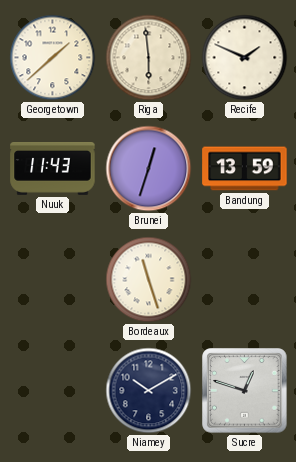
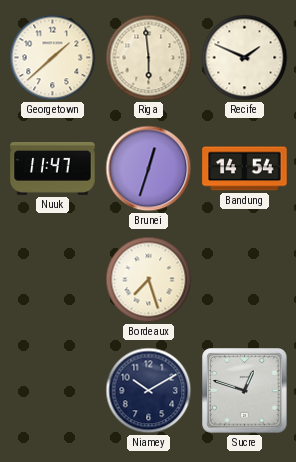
Nuuk: 11:43 -> 11:47 (53, 169)
Bandung: 13:59 -> 14:54 (245, 169)
Bordeaux: 11:27 -> 7:27 (149, 280)
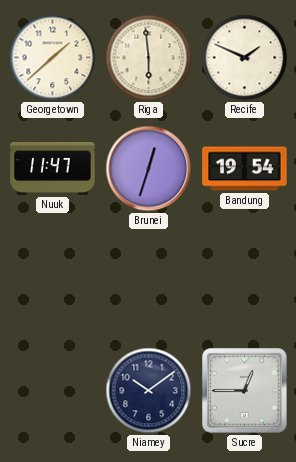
Bandung: 14:54 -> 19:54 (245, 169)
Bordeaux: 7:27 -> none (149, 280)
Niamey: 10:10 -> 10:09 (149, 391)
Sucre: 12:48 -> 12:45 (245, 391)
